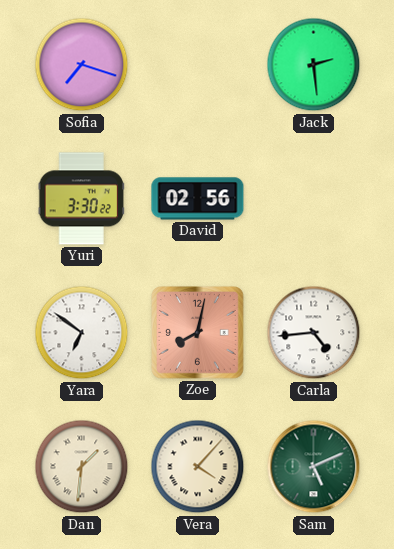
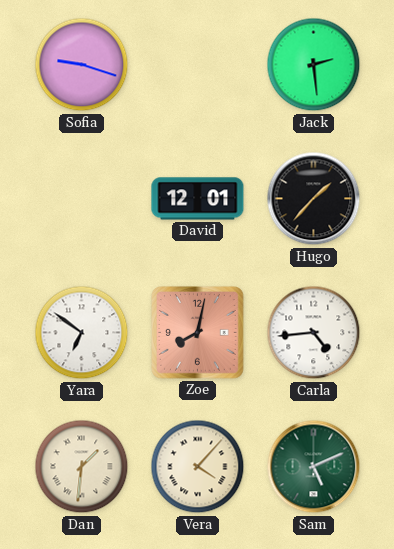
Sofia: 7:18 -> 9:18 (82, 65)
Yuri: 3:30 -> none (81, 199)
David: 02:56 -> 12:01 (198, 199)
Hugo: none -> 1:37 (314, 199)
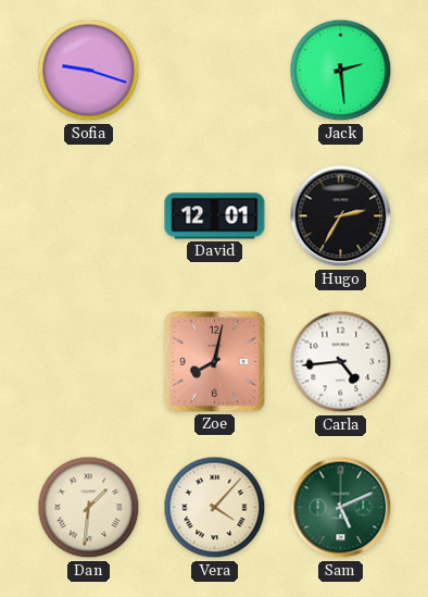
Hugo: 1:37 -> 2:35 (341, 216)
Yara: 6:51 -> none (82, 333)
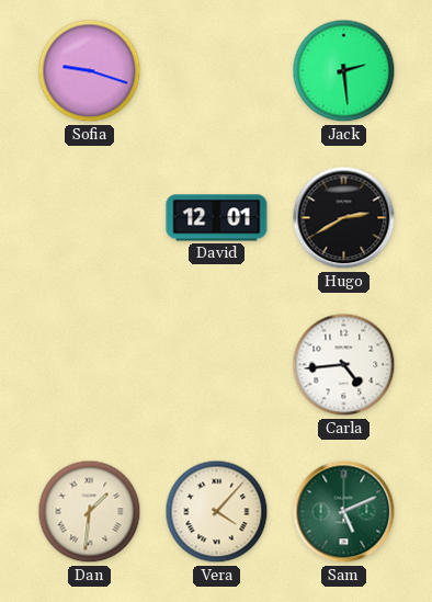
Hugo: 2:35 -> 2:40 (344, 218)
Zoe: 8:02 -> none (215, 362)
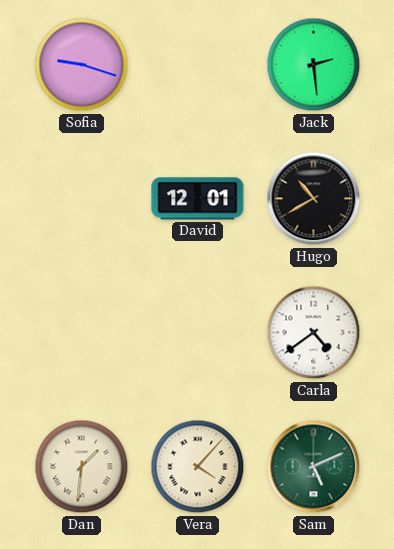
Hugo: 2:40 -> 10:40 (314, 199)
Carla: 4:44 -> 4:39 (314, 333)
